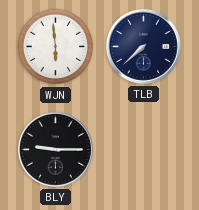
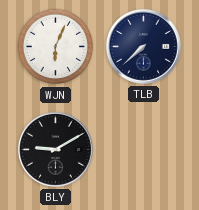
WJN: 5:59 -> 6:04 (56, 47)
BLY: 9:15 -> 9:10 (55, 149)
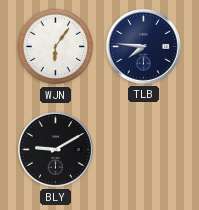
WJN: 6:04 -> 6:06 (56, 47)
TLB: 7:38 -> 7:46 (143, 46)
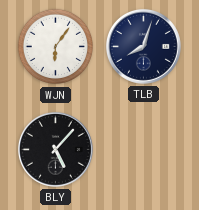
TLB: 7:46 -> 8:03 (143, 46)
BLY: 9:10 -> 5:07 (55, 149)
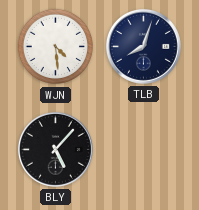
WJN: 6:06 -> 4:29 (56, 47)
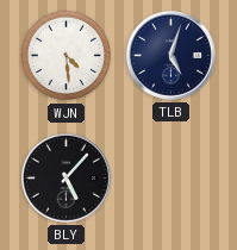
TLB: 8:03 -> 5:03 (170, 55)
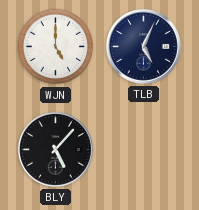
WJN: 4:29 -> 5:00 (56, 47)
TLB: 5:03 -> 5:04 (143, 46)
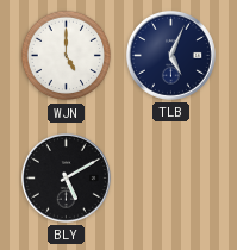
BLY: 5:07 -> 5:10 (66, 177)
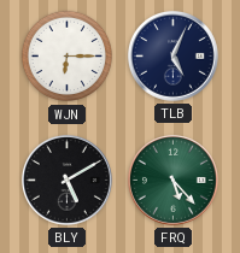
WJN: 5:00 -> 6:15 (68, 57)
FRQ: none -> 5:23 (172, 180)
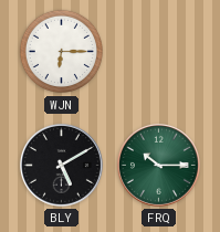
TLB: 5:04 -> none (172, 55)
FRQ: 5:23 -> 10:15 (158, 165)
